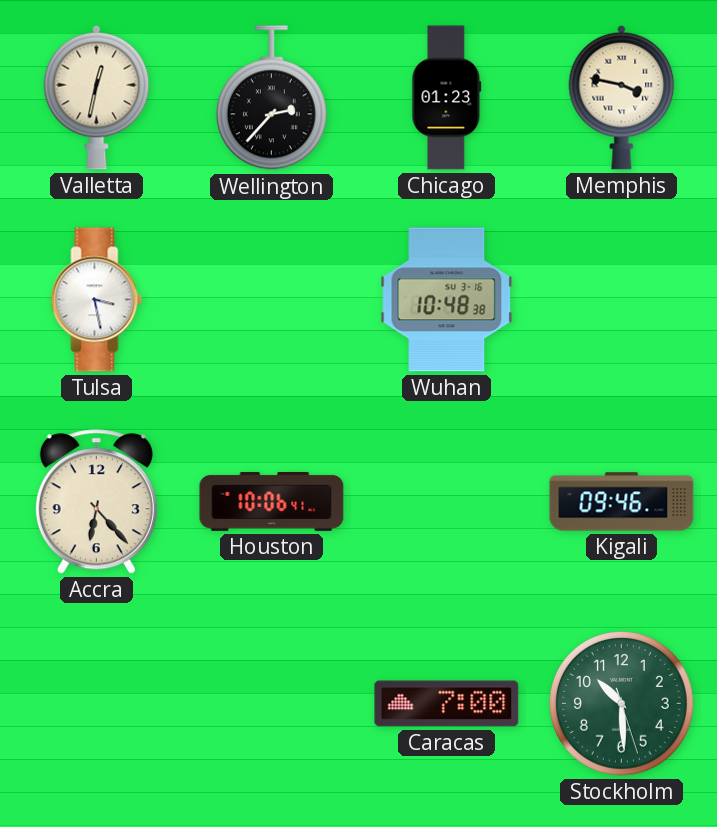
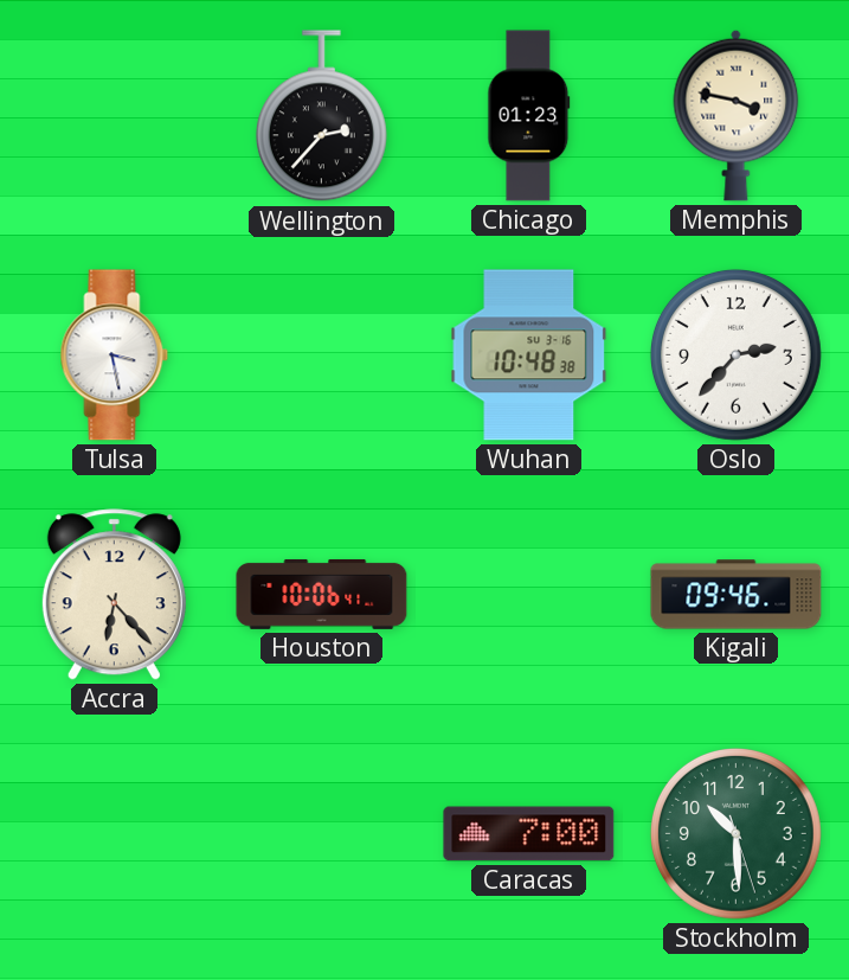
Valletta: 12:32 -> none (97, 97)
Oslo: none -> 2:37 (735, 354)
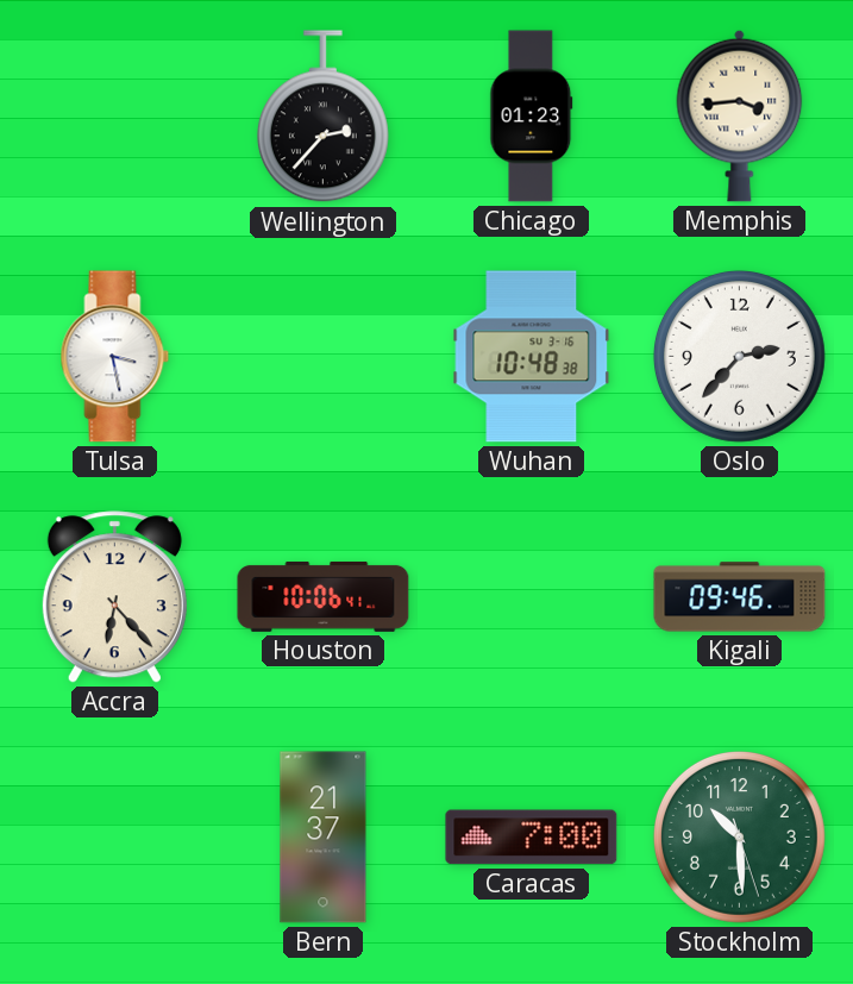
Memphis: 3:47 -> 3:44 (740, 115)
Bern: none -> 21:37 (324, 838)
